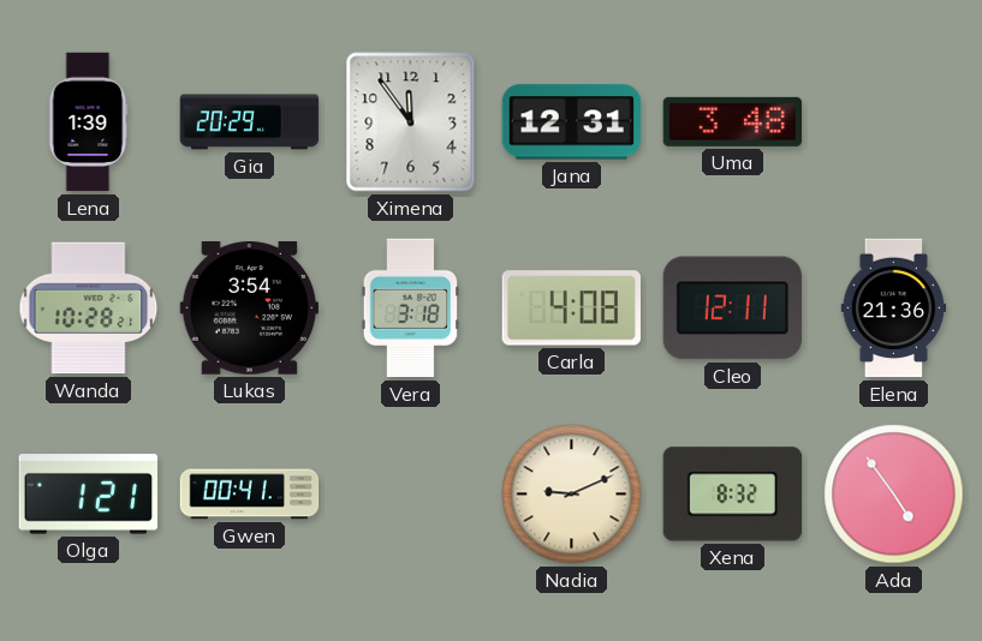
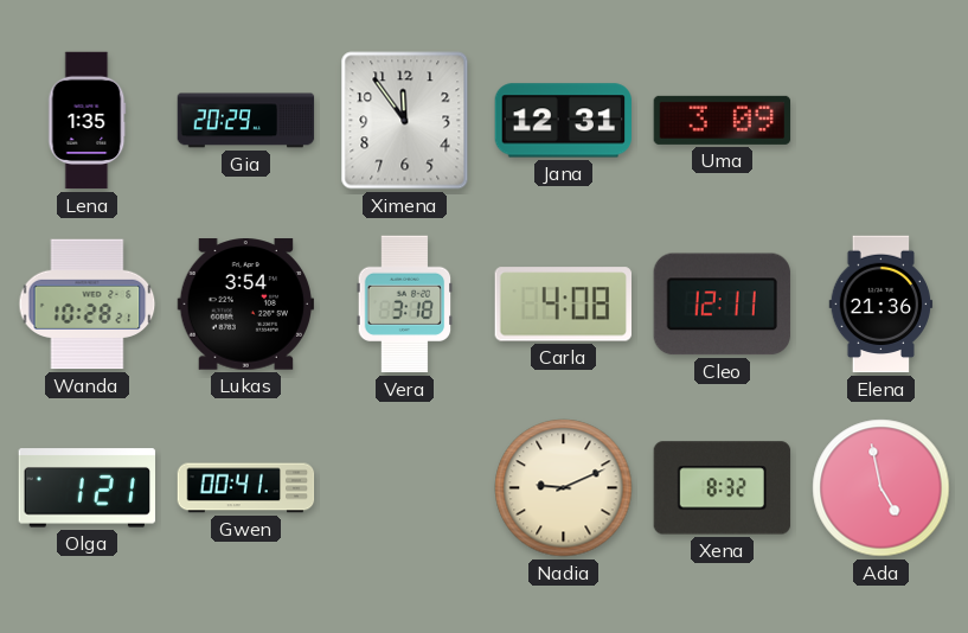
Lena: 1:39 -> 1:35 (88, 121)
Uma: 3:48 -> 3:09 (723, 120)
Ada: 4:54 -> 4:58 (882, 488)
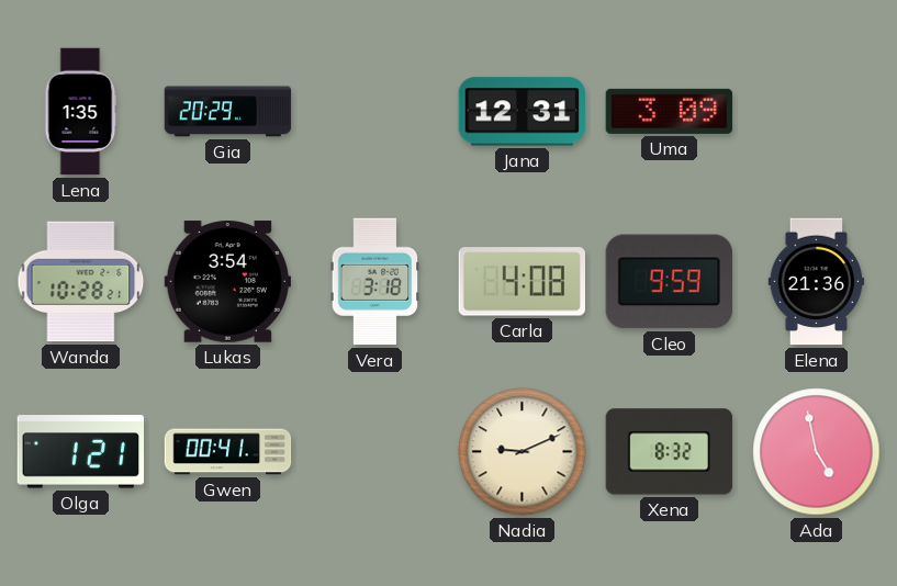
Ximena: 11:54 -> none (405, 121)
Cleo: 12:11 -> 9:59 (669, 282)
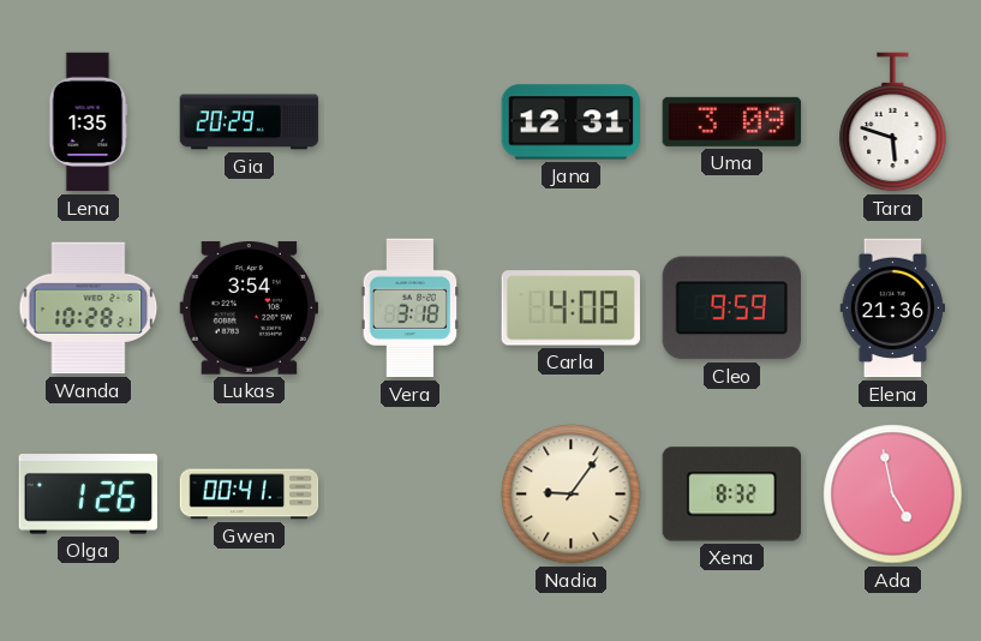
Tara: none -> 5:48 (893, 122)
Olga: 1:21 -> 1:26 (89, 495)
Nadia: 9:11 -> 9:06 (572, 495)
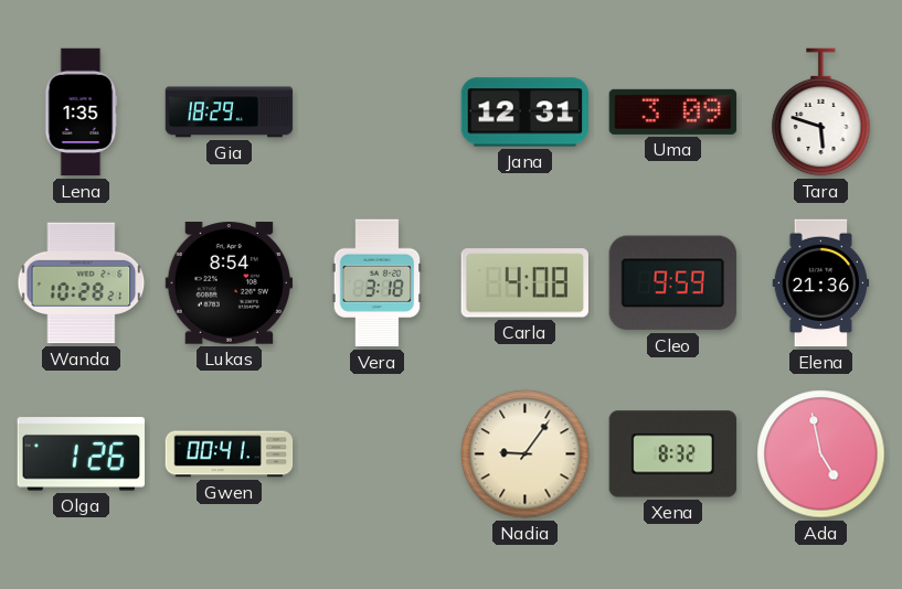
Gia: 20:29 -> 18:29 (230, 113)
Lukas: 3:54 -> 8:54 (230, 283)
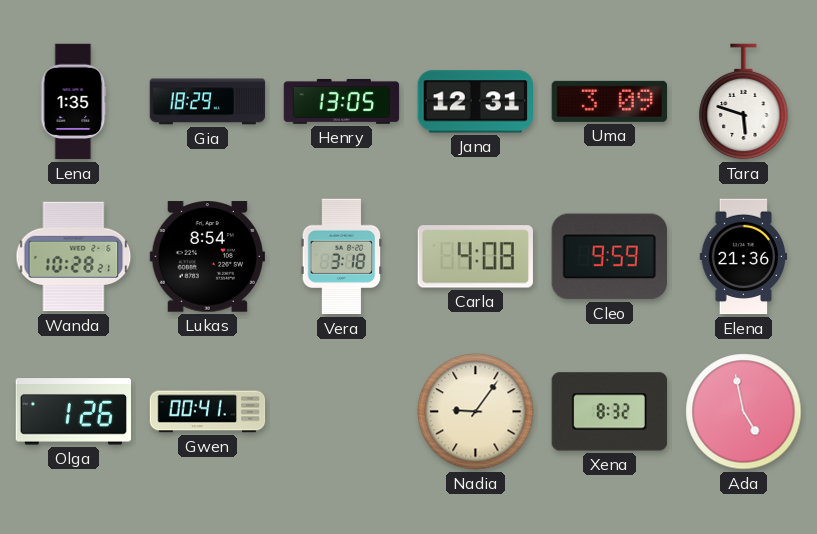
Henry: none -> 13:05 (342, 101)
